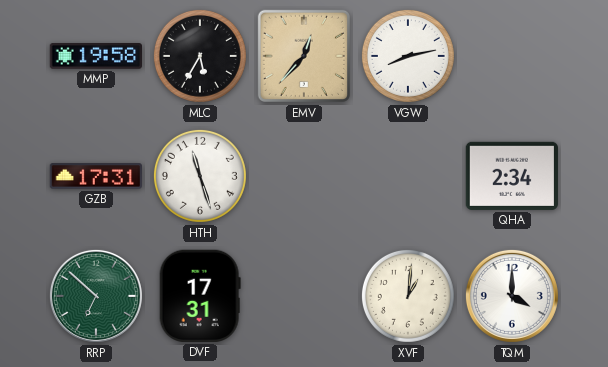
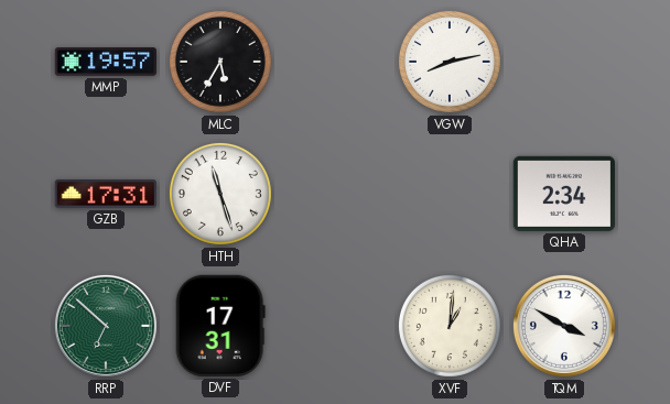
MMP: 19:58 -> 19:57 (105, 63)
EMV: 12:37 -> none (304, 56)
TQM: 4:00 -> 3:50 (564, 326)
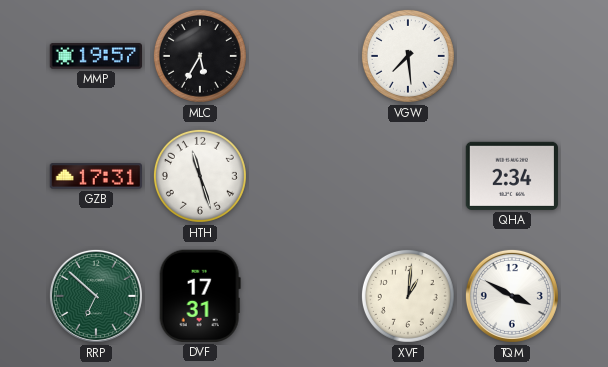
VGW: 8:13 -> 7:29 (408, 56)
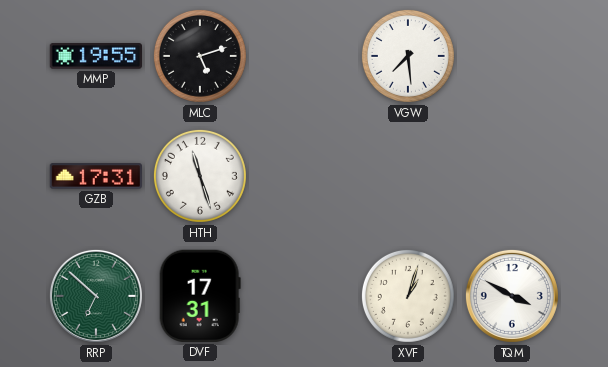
MMP: 19:57 -> 19:55 (95, 57)
MLC: 5:35 -> 5:12 (200, 56)
QHA: 2:34 -> none (511, 176)
XVF: 1:01 -> 1:03 (408, 296)
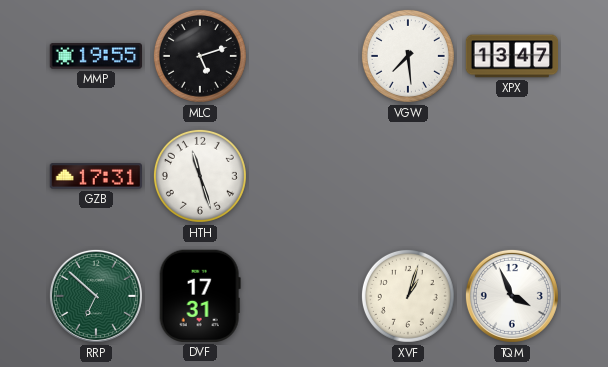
XPX: none -> 13:47 (512, 56)
TQM: 3:50 -> 3:56 (512, 296)
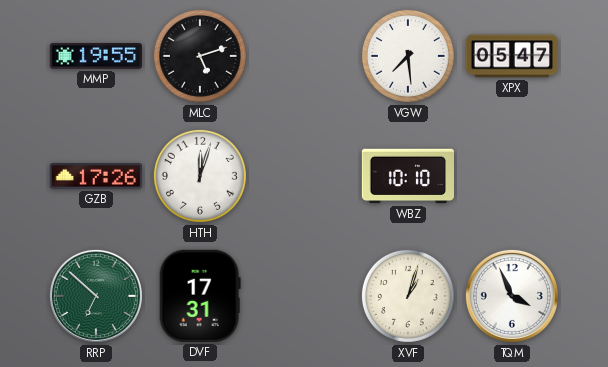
XPX: 13:47 -> 05:47 (512, 56)
GZB: 17:31 -> 17:26 (95, 176)
HTH: 11:27 -> 12:03 (200, 176)
WBZ: none -> 10:10 (407, 176)
